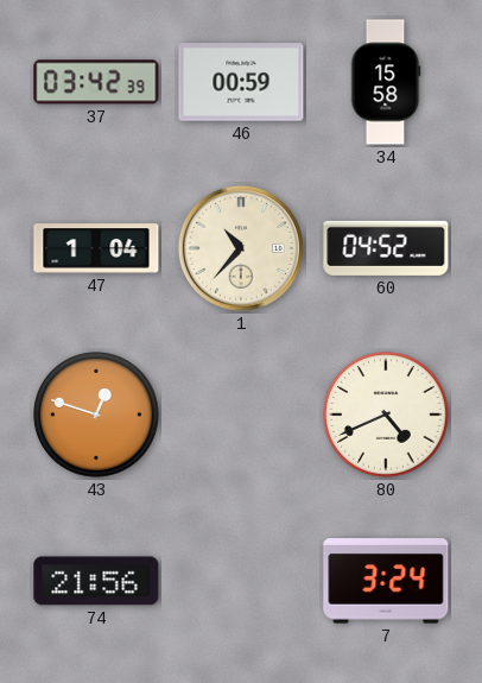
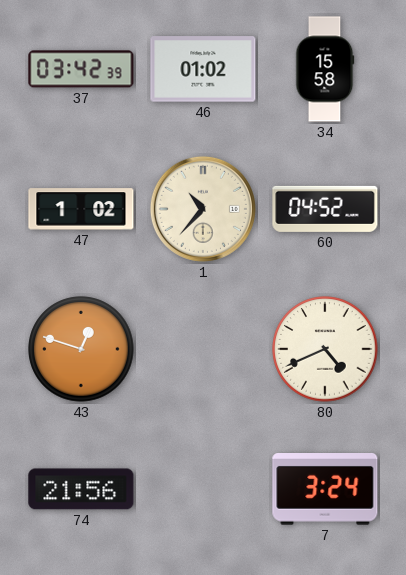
46: 00:59 -> 01:02 (203, 69)
47: 1:04 -> 1:02 (81, 209)
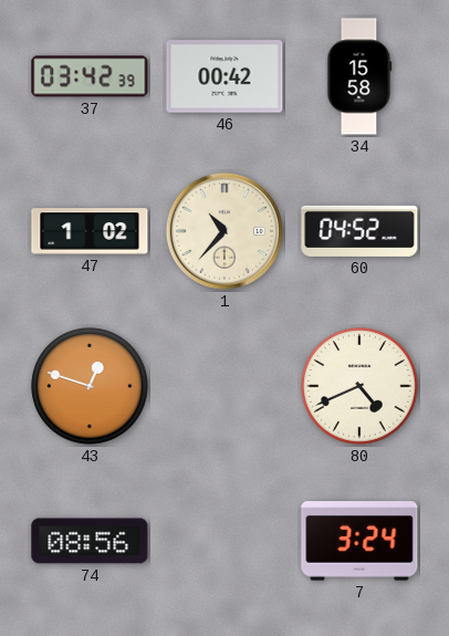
46: 01:02 -> 00:42 (224, 76)
74: 21:56 -> 08:56 (90, 541)
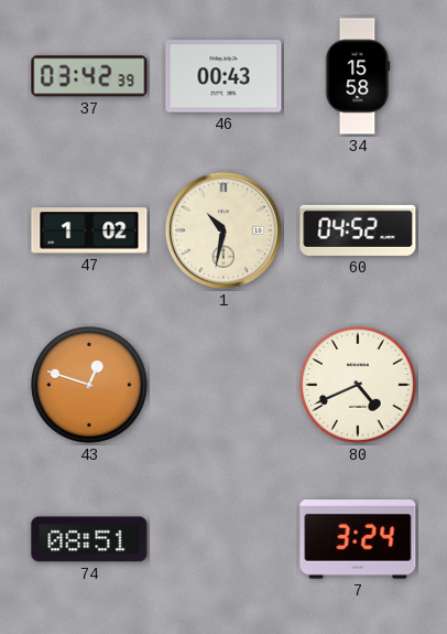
46: 00:42 -> 00:43 (223, 76)
1: 10:37 -> 10:32 (223, 230)
74: 08:56 -> 08:51 (89, 539)
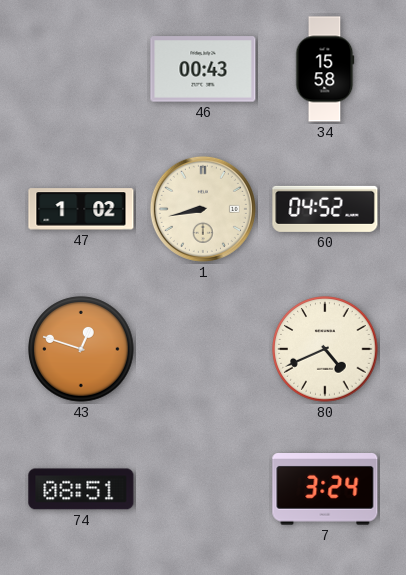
37: 03:42 -> none (89, 76)
1: 10:32 -> 8:43 (203, 209)
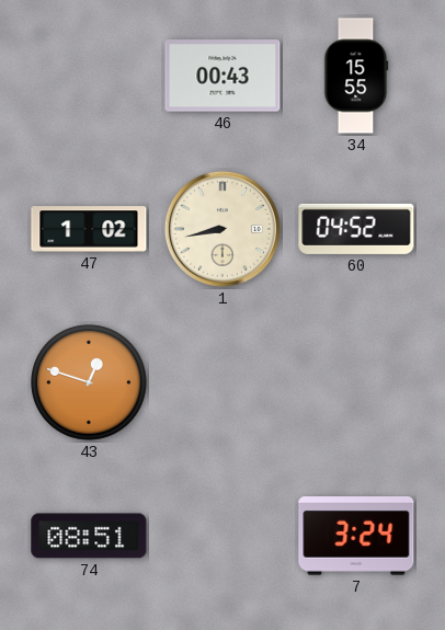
34: 15:58 -> 15:55 (356, 76)
80: 4:41 -> none (325, 349)
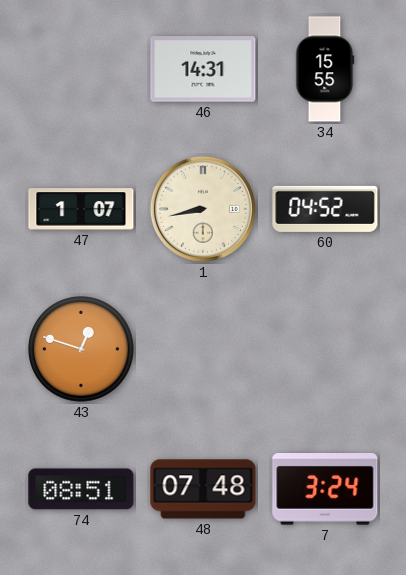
46: 00:43 -> 14:31 (203, 69)
47: 1:02 -> 1:07 (81, 209)
48: none -> 07:48 (203, 489)
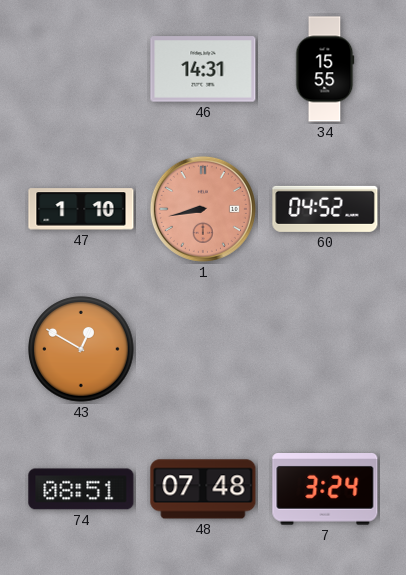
47: 1:07 -> 1:10 (81, 209)
1 dial: cream -> salmon (203, 209)
43: 12:48 -> 12:50 (81, 349)
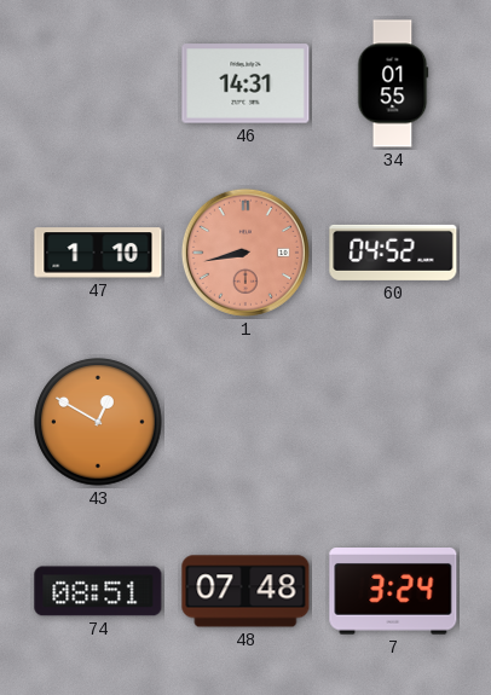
34: 15:55 -> 01:55 (393, 83)
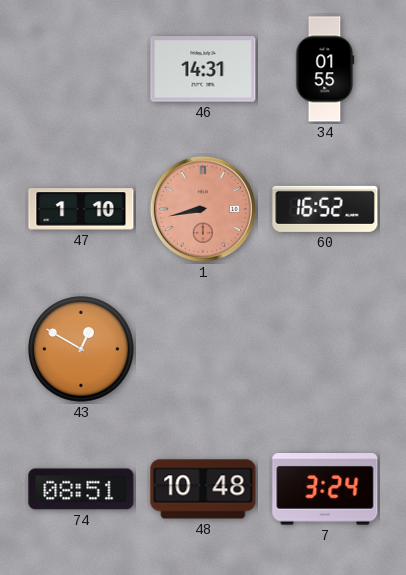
60: 04:52 -> 16:52 (325, 209)
48: 07:48 -> 10:48 (203, 489)
